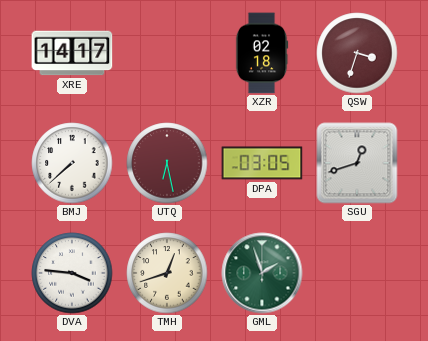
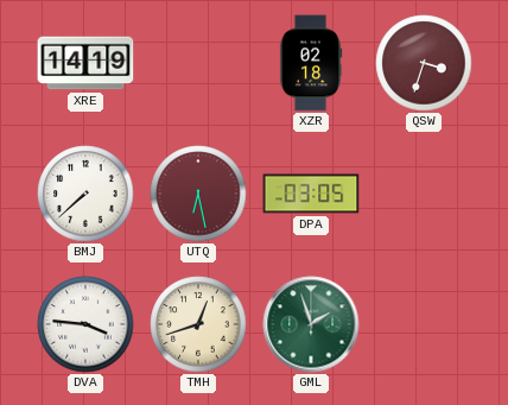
XRE: 14:17 -> 14:19 (85, 63)
SGU: 12:42 -> none (357, 163)
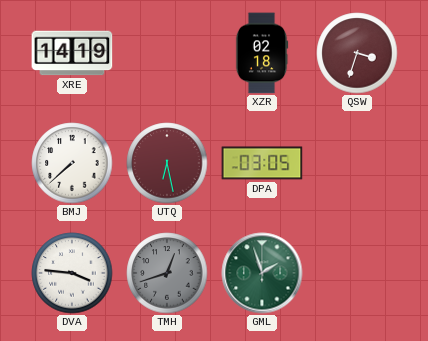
TMH dial: cream -> grey (167, 273)
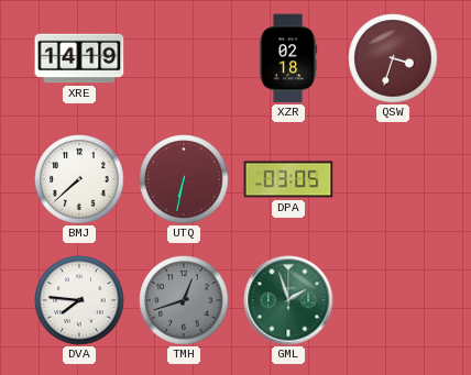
UTQ: 6:28 -> 6:32 (184, 179)
DVA: 3:46 -> 7:46 (79, 300)
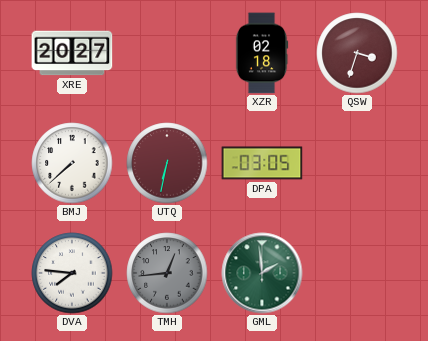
XRE: 14:19 -> 20:27 (72, 53)
TMH: 12:42 -> 12:44 (167, 273)
GML: 1:57 -> 1:59 (262, 273)
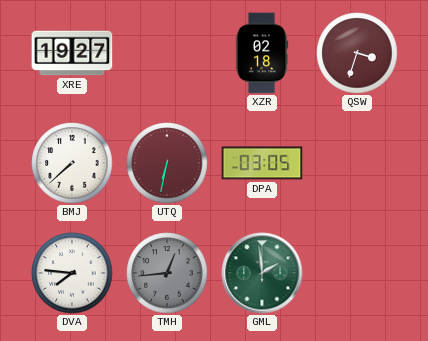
XRE: 20:27 -> 19:27 (72, 53)
